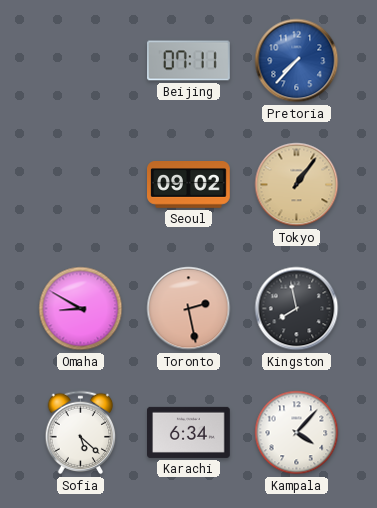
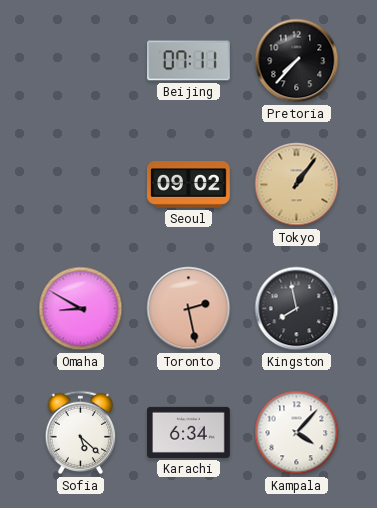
Pretoria dial: blue -> black (297, 61)
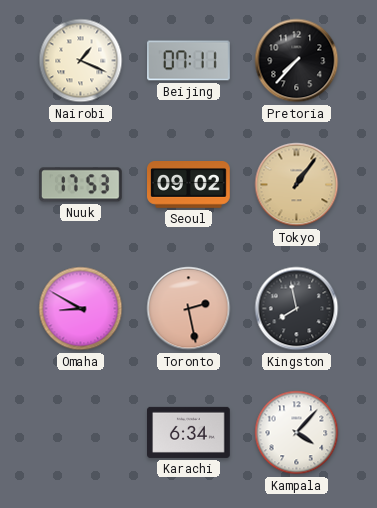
Nairobi: none -> 1:19 (81, 61)
Nuuk: none -> 17:53 (80, 185)
Sofia: 5:22 -> none (81, 433)
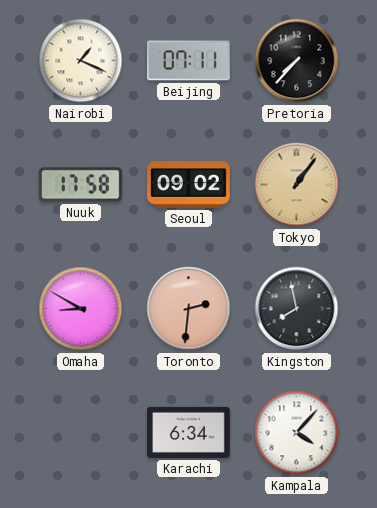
Nuuk: 17:53 -> 17:58 (80, 185)
Toronto: 2:28 -> 2:31 (189, 309)
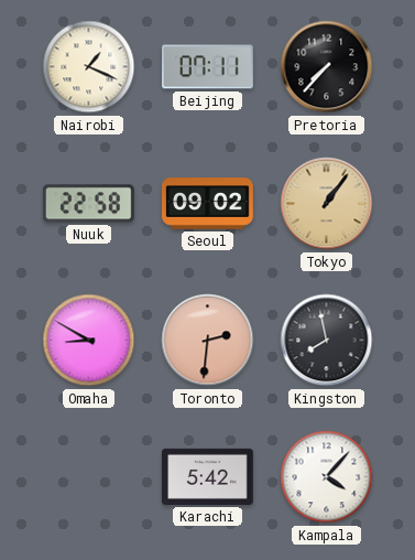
Nuuk: 17:58 -> 22:58 (88, 204)
Karachi: 6:34 -> 5:42 (208, 476)
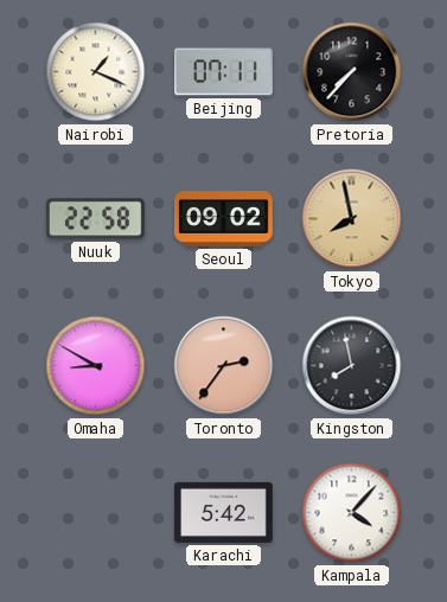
Tokyo: 1:06 -> 7:58 (352, 219)
Toronto: 2:31 -> 2:36 (224, 366)
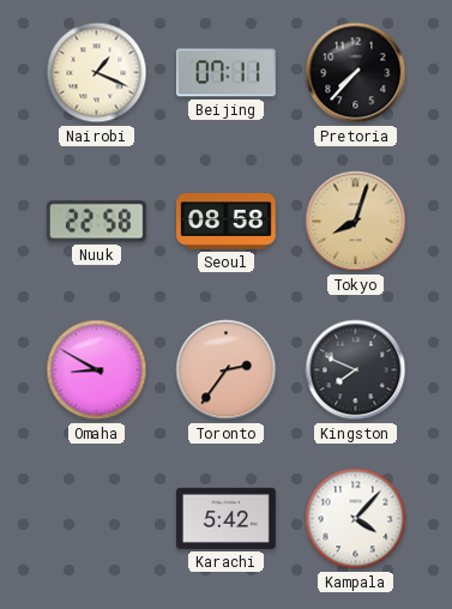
Seoul: 09:02 -> 08:58 (227, 222)
Tokyo: 7:58 -> 8:03 (356, 222)
Kingston: 7:58 -> 7:49 (356, 370)
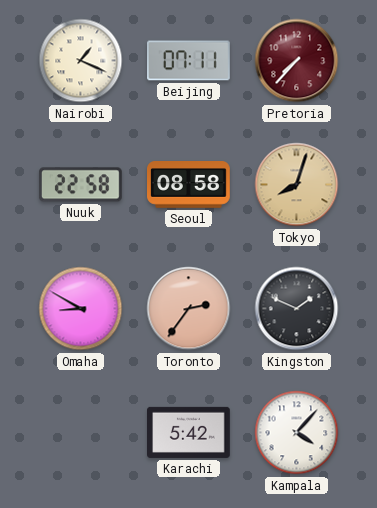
Pretoria dial: black -> burgundy (297, 61)
Kingston: 7:49 -> 1:49 (297, 309)
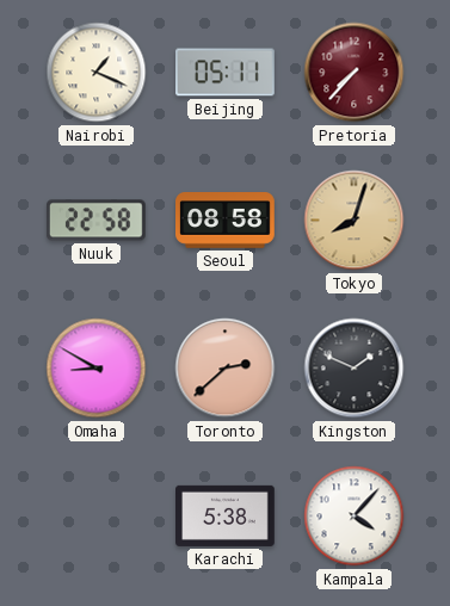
Beijing: 07:11 -> 05:11 (226, 73)
Toronto: 2:36 -> 2:38 (226, 369)
Karachi: 5:42 -> 5:38 (226, 515)
